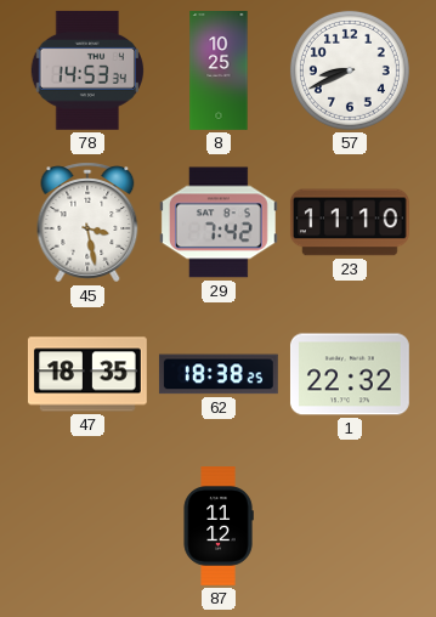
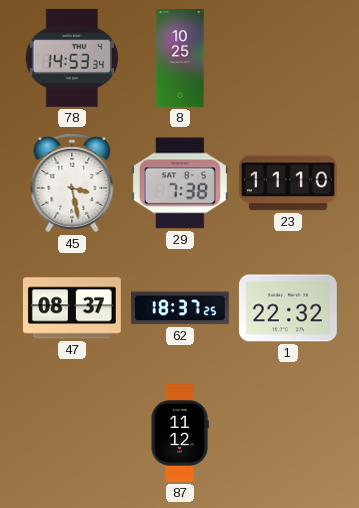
57: 8:41 -> none (350, 70)
29: 7:42 -> 7:38 (180, 183)
47: 18:35 -> 08:37 (72, 308)
62: 18:38 -> 18:37 (180, 308)
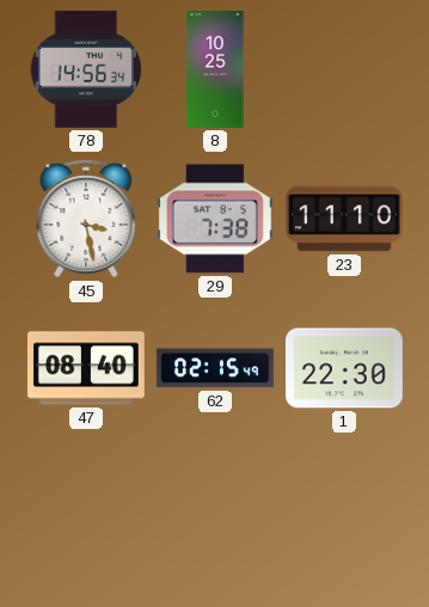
78: 14:53 -> 14:56 (85, 69)
47: 08:37 -> 08:40 (86, 368)
62: 18:37 -> 02:15 (215, 368)
1: 22:32 -> 22:30 (344, 368)
87: 11:12 -> none (180, 434)
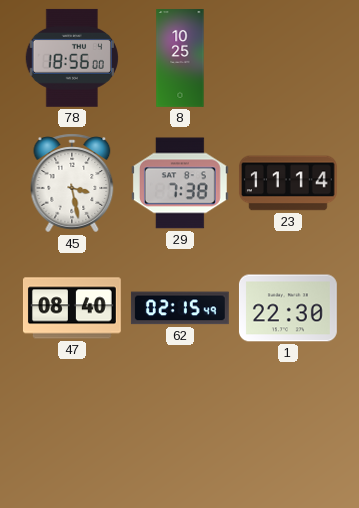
78: 14:56 -> 18:56 (71, 58)
23: 11:10 -> 11:14 (288, 183)
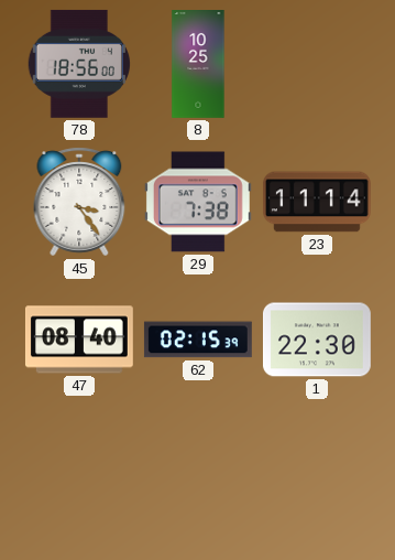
45: 3:28 -> 3:24 (79, 202)
62: 02:15:49 -> 02:15:39 (198, 340)
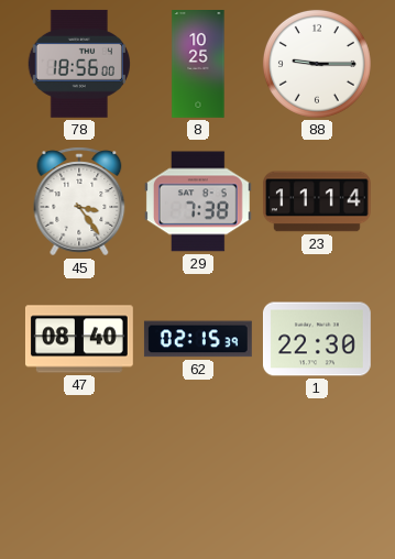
88: none -> 9:15 (317, 64)
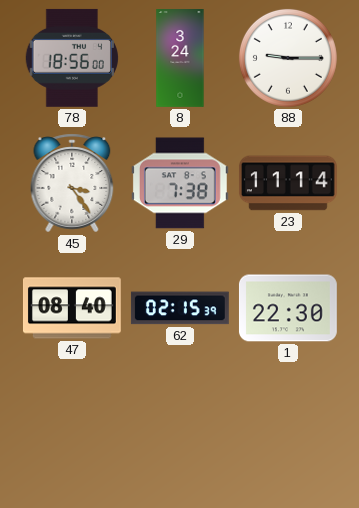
8: 10:25 -> 3:24 (180, 59)
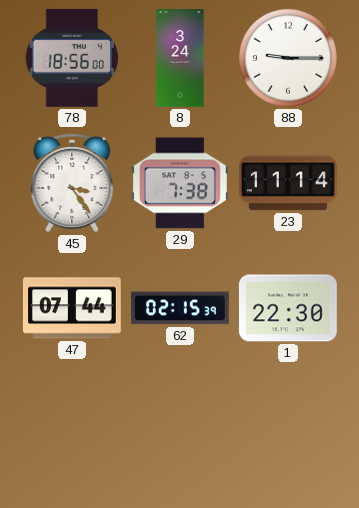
47: 08:40 -> 07:44 (72, 308)
